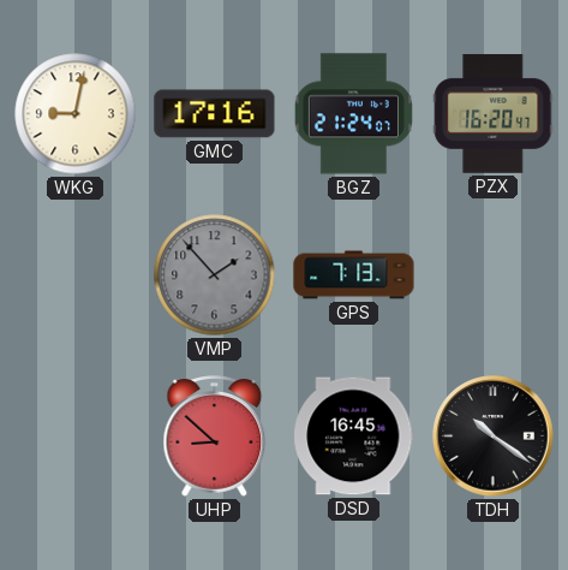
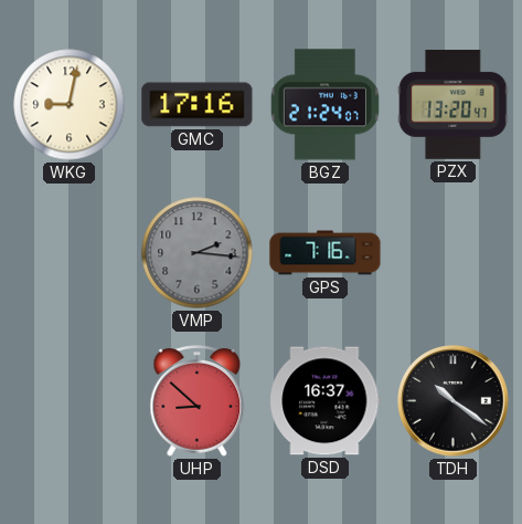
PZX: 16:20 -> 13:20 (454, 105)
VMP: 1:53 -> 2:16 (198, 253)
GPS: 7:13 -> 7:16 (326, 253)
DSD: 16:45 -> 16:37 (326, 401)
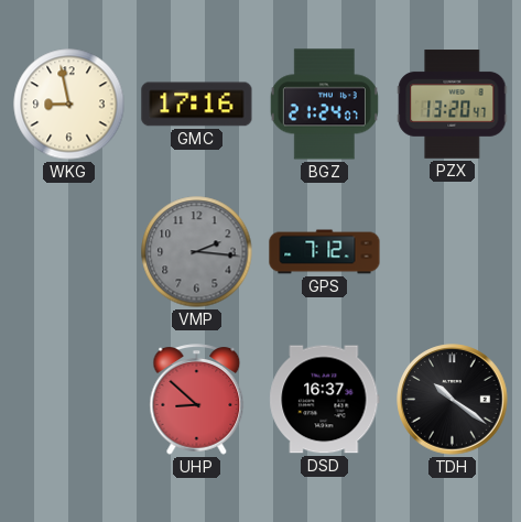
WKG: 9:02 -> 8:58 (69, 105)
GPS: 7:16 -> 7:12 (325, 252)
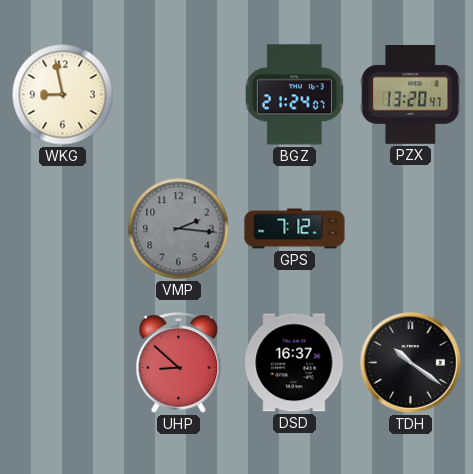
GMC: 17:16 -> none (197, 105)
